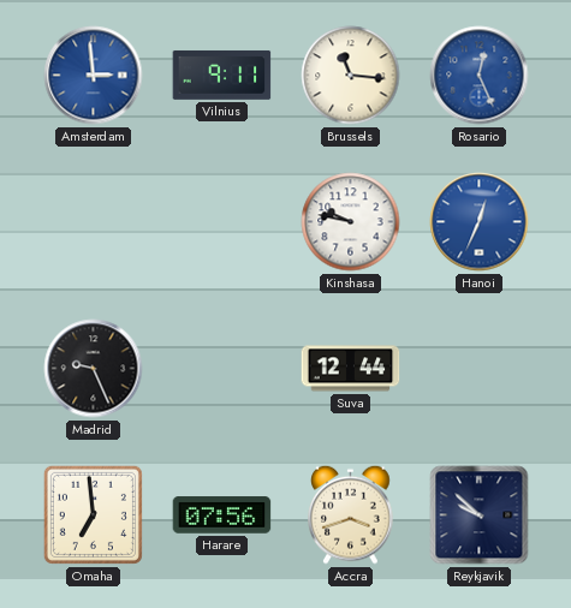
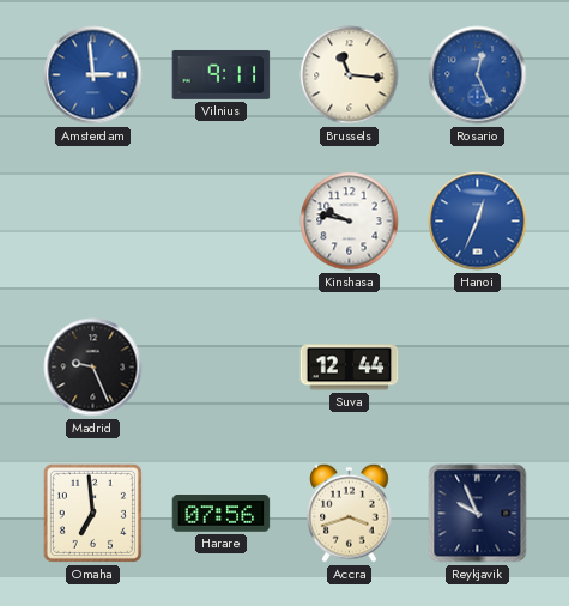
Reykjavik: 9:52 -> 9:56 (478, 514)
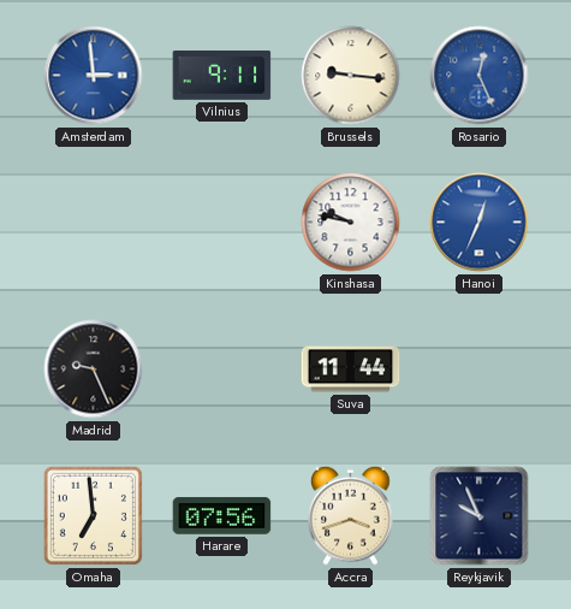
Brussels: 11:16 -> 9:16 (351, 76)
Suva: 12:44 -> 11:44 (351, 369)
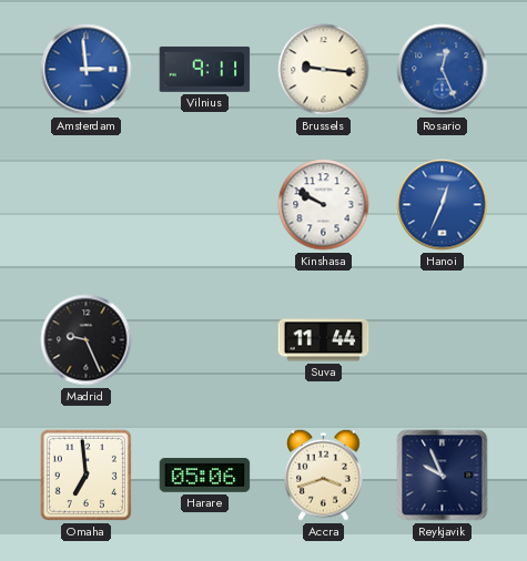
Kinshasa: 9:47 -> 9:50 (324, 205)
Harare: 07:56 -> 05:06 (205, 476)
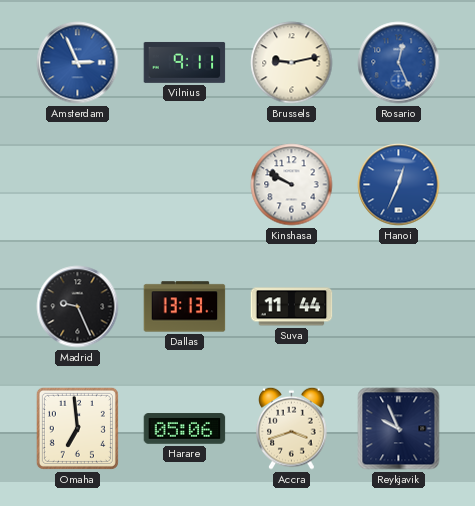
Amsterdam: 2:59 -> 2:56 (78, 63)
Brussels: 9:16 -> 9:13 (292, 63)
Dallas: none -> 13:13 (185, 307)
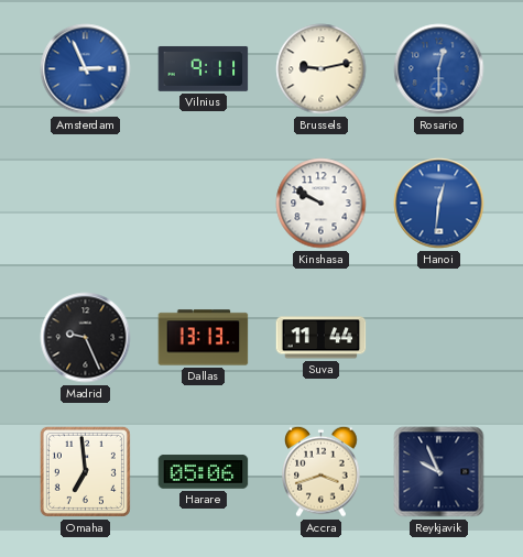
Rosario: 12:26 -> 12:30 (439, 69)
Hanoi: 12:34 -> 12:31 (439, 204)
